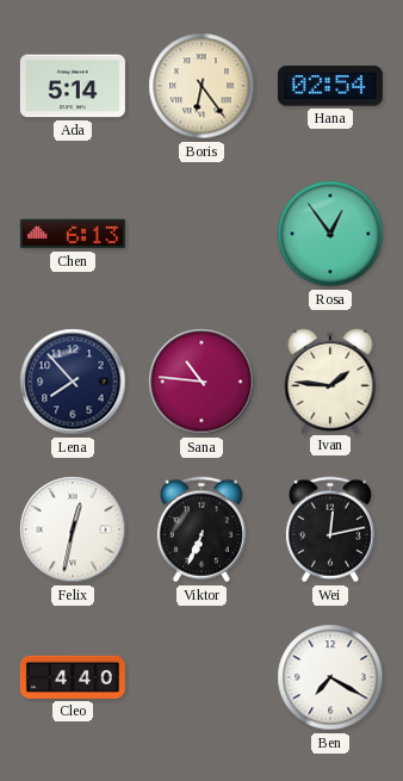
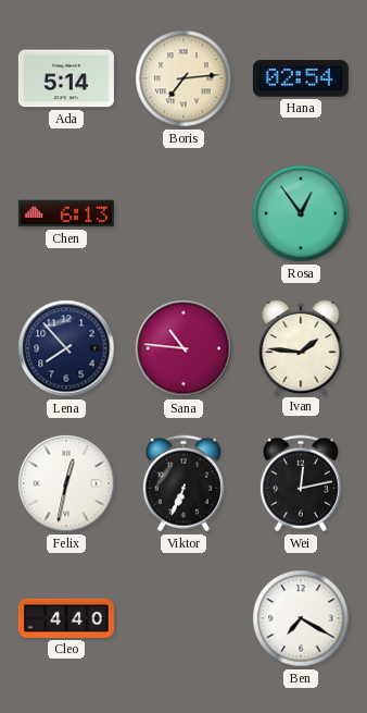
Boris: 6:24 -> 7:14 (184, 78)
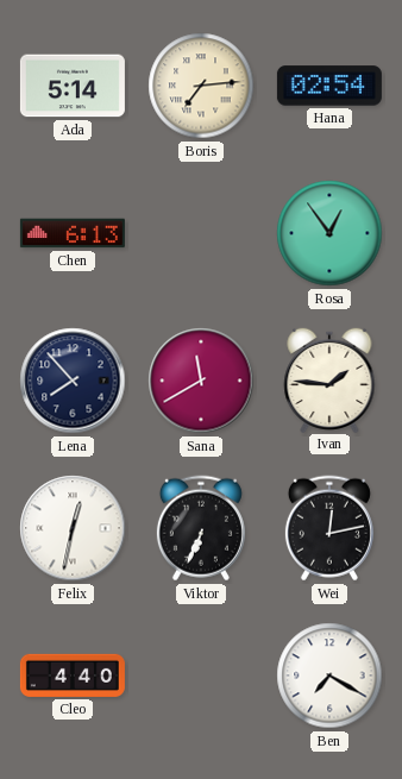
Sana: 10:46 -> 11:40 (201, 381)
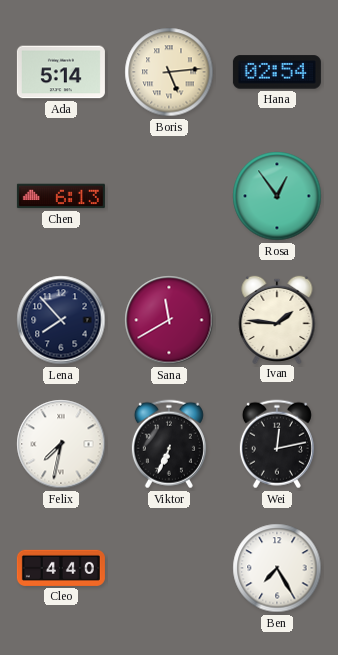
Boris: 7:14 -> 5:14 (169, 72)
Felix: 12:32 -> 7:32 (61, 444)
Ben: 7:20 -> 7:25 (277, 568)
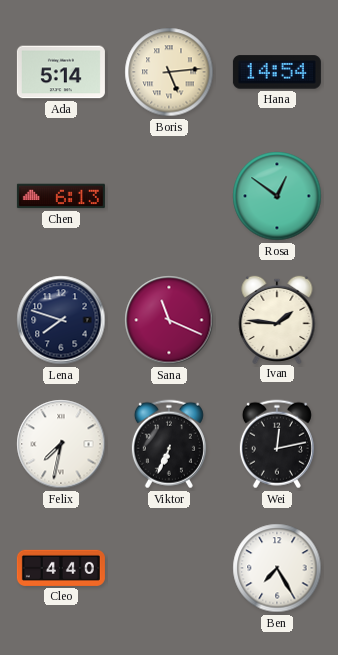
Hana: 02:54 -> 14:54 (277, 72)
Rosa: 12:54 -> 12:51 (277, 196)
Lena: 7:53 -> 7:48 (61, 320)
Sana: 11:40 -> 11:19 (169, 320)
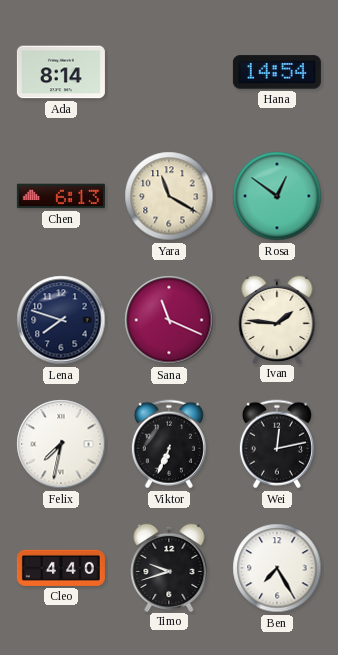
Ada: 5:14 -> 8:14 (61, 72)
Boris: 5:14 -> none (169, 72)
Yara: none -> 11:20 (169, 196)
Timo: none -> 9:42 (169, 567)
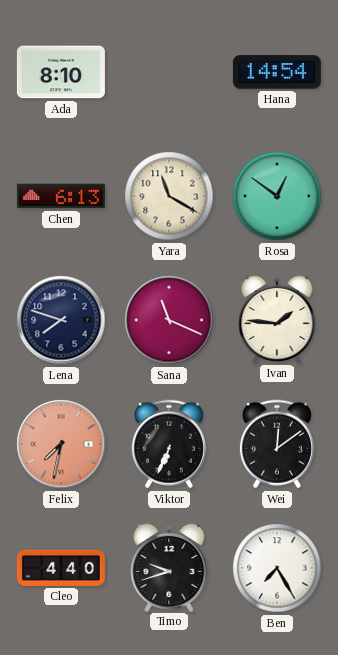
Ada: 8:14 -> 8:10 (61, 72)
Felix dial: white -> salmon (61, 444)
Wei: 12:13 -> 12:09 (277, 444)
